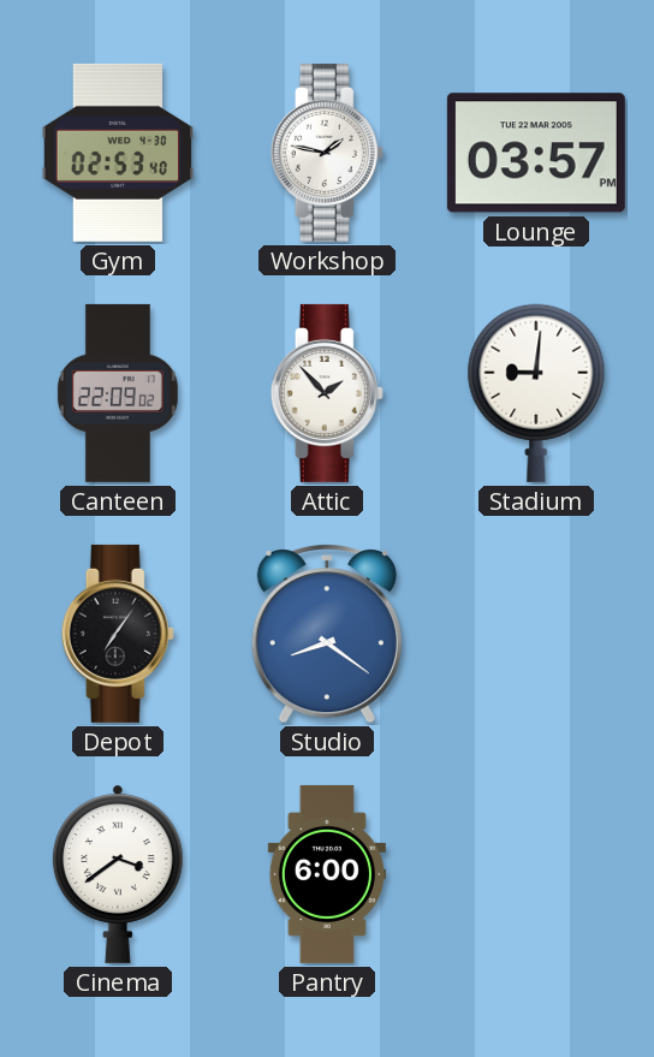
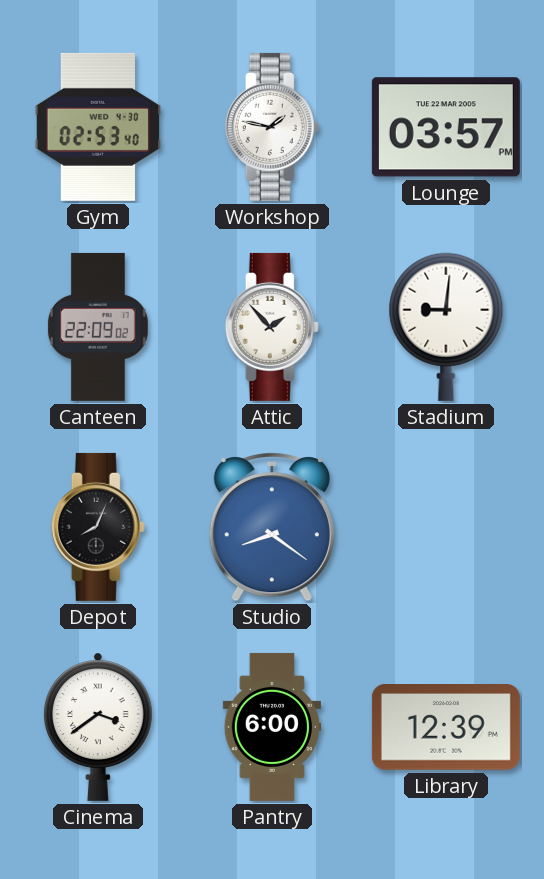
Depot: 7:06 -> 8:04 (98, 527)
Library: none -> 12:39 (446, 728)
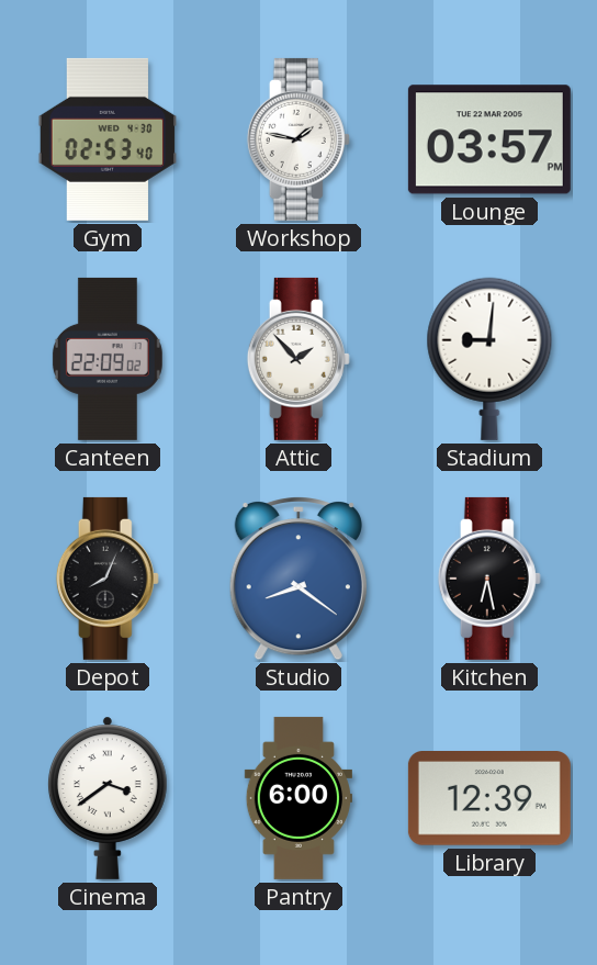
Kitchen: none -> 6:28 (489, 579)
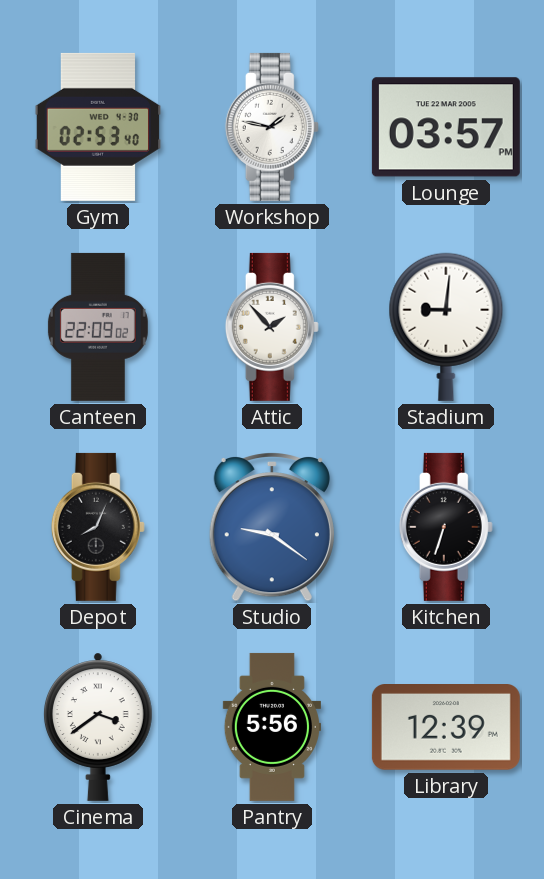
Studio: 8:21 -> 9:21 (272, 528)
Kitchen: 6:28 -> 6:33 (446, 527)
Pantry: 6:00 -> 5:56 (272, 727)
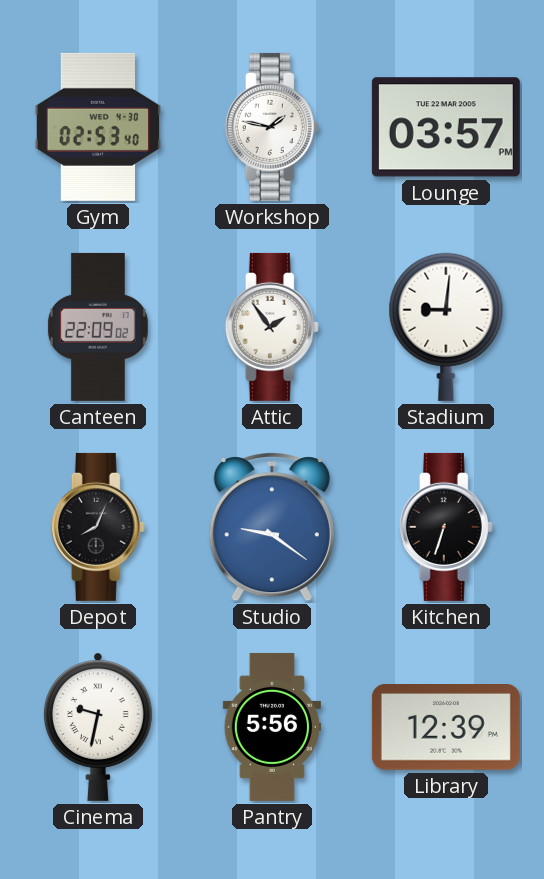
Attic: 1:53 -> 1:54 (272, 327)
Cinema: 3:39 -> 9:32 (98, 727)
